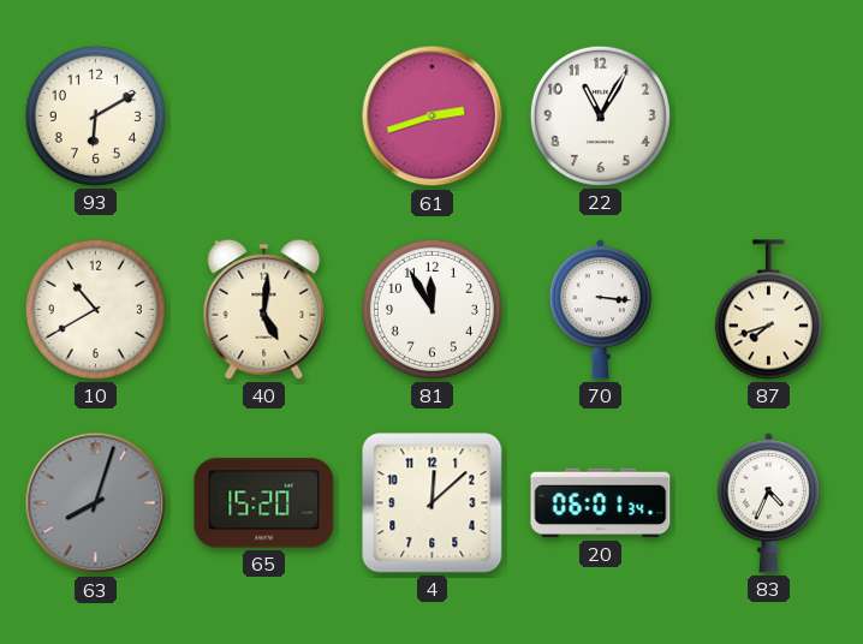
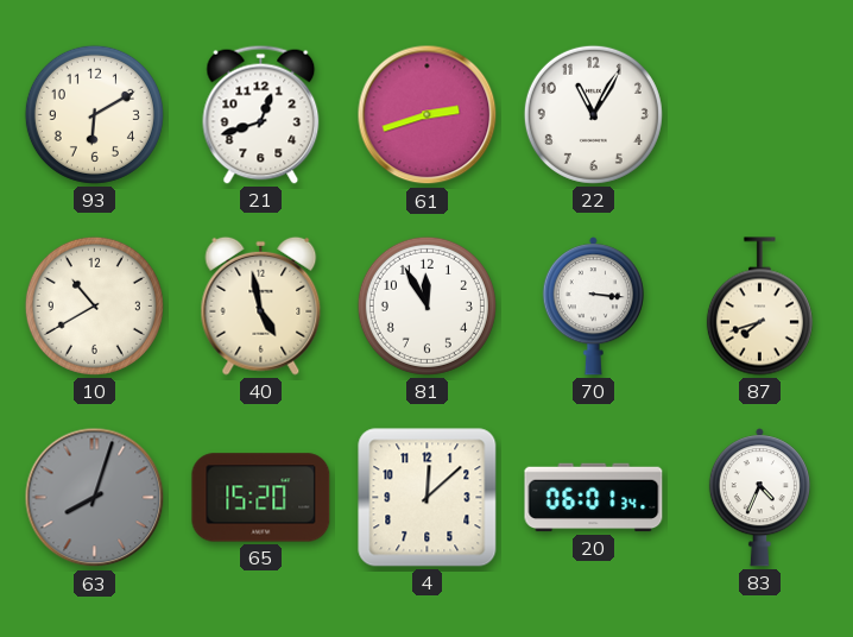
21: none -> 12:42 (261, 114)
40: 5:01 -> 4:58 (261, 305)
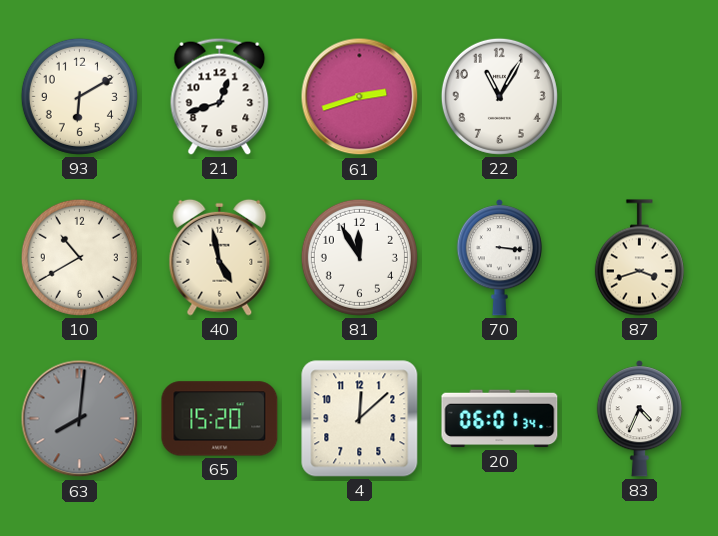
87: 7:42 -> 3:42 (639, 258)
63: 8:03 -> 8:01 (80, 419)
